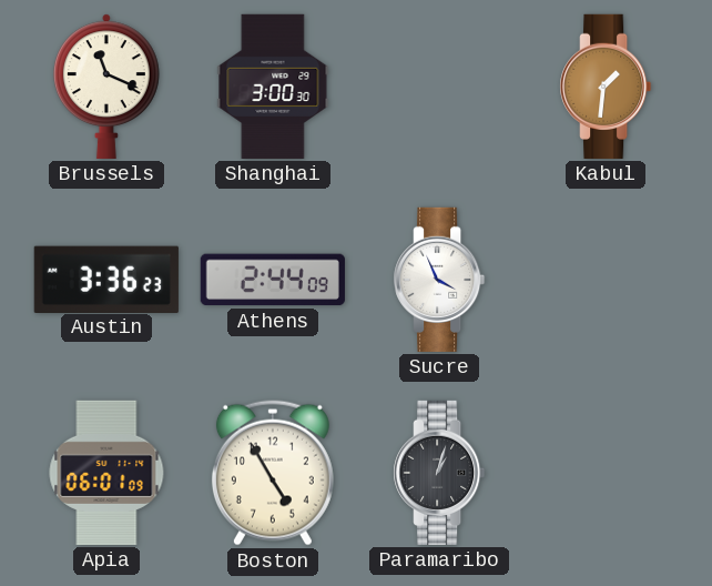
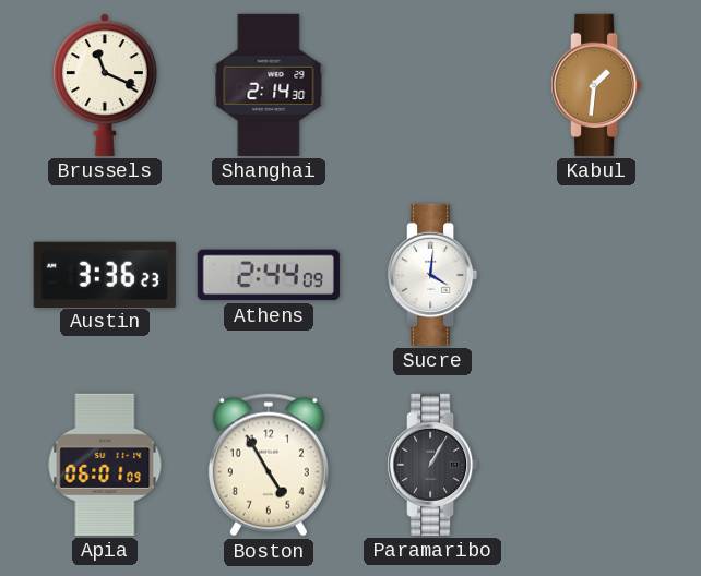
Shanghai: 3:00 -> 2:14 (269, 85)
Sucre: 3:56 -> 4:01 (432, 275)
Paramaribo: 1:03 -> 1:05 (432, 465)
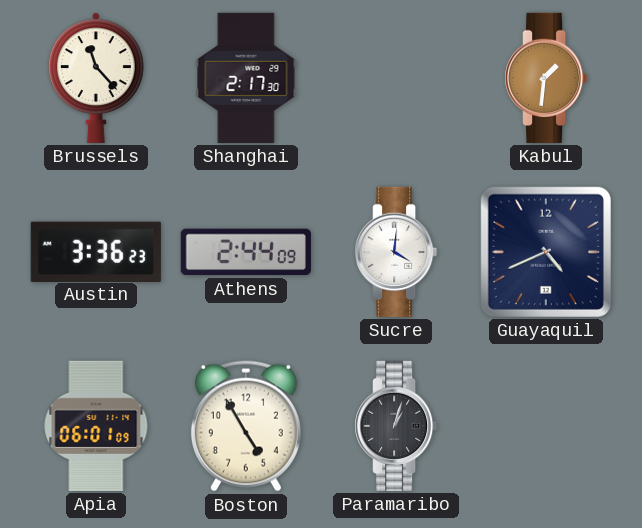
Brussels: 11:19 -> 11:23 (96, 78)
Shanghai: 2:14 -> 2:17 (246, 78)
Guayaquil: none -> 4:41 (546, 252)
Paramaribo: 1:05 -> 1:03 (396, 426)
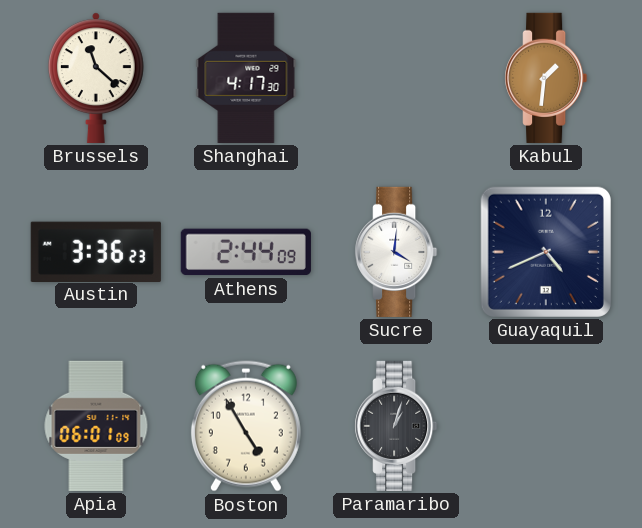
Brussels: 11:23 -> 11:22 (96, 78)
Shanghai: 2:17 -> 4:17 (246, 78)
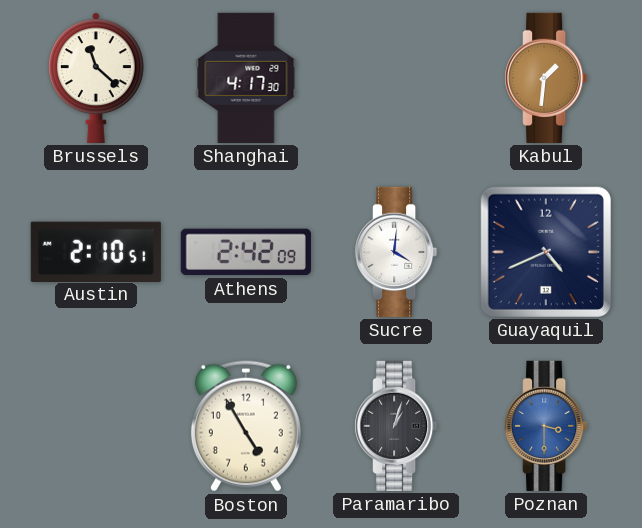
Austin: 3:36 -> 2:10 (96, 251)
Athens: 2:44 -> 2:42 (246, 252)
Apia: 06:01 -> none (96, 426)
Poznan: none -> 3:30 (546, 426)
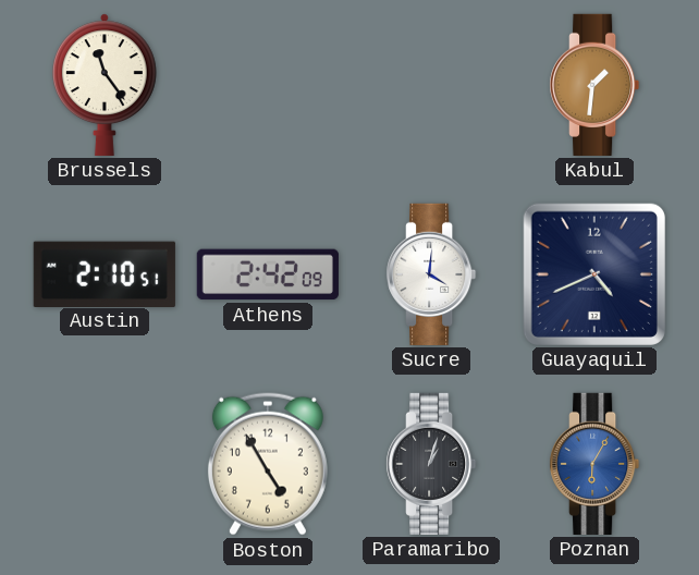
Brussels: 11:22 -> 11:24 (105, 85)
Shanghai: 4:17 -> none (246, 78)
Poznan: 3:30 -> 6:05 (594, 464)
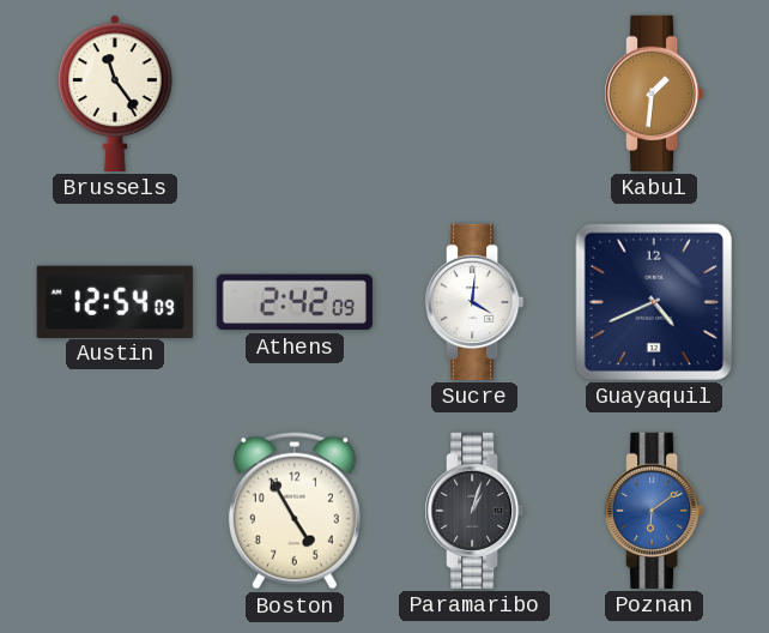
Austin: 2:10 -> 12:54 (115, 301)
Poznan: 6:05 -> 6:09 (654, 511)
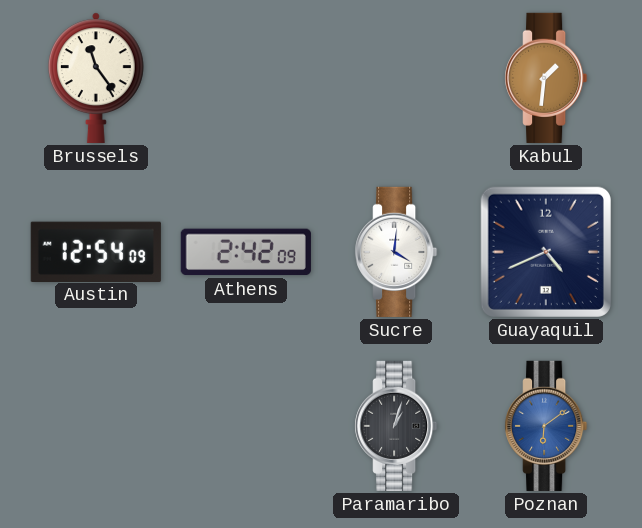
Boston: 4:55 -> none (295, 511)
